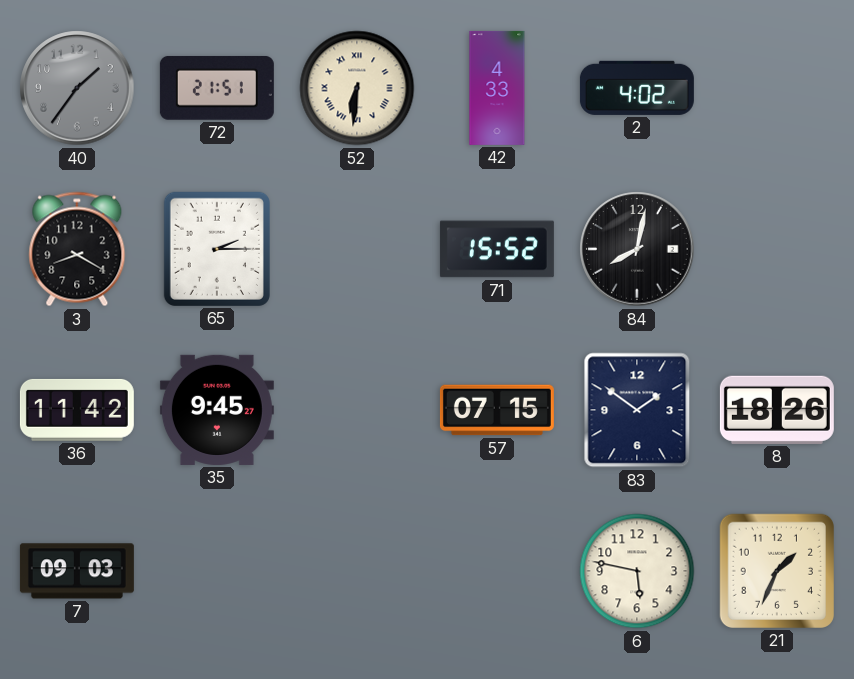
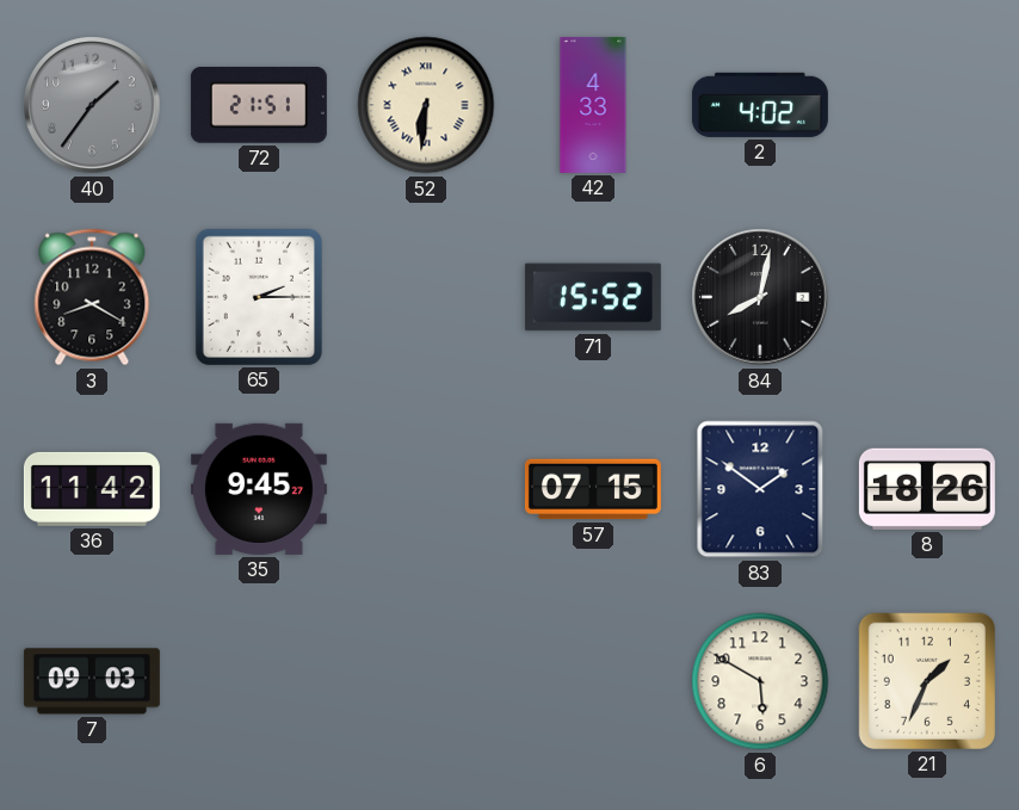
6: 5:47 -> 5:50 (760, 681)
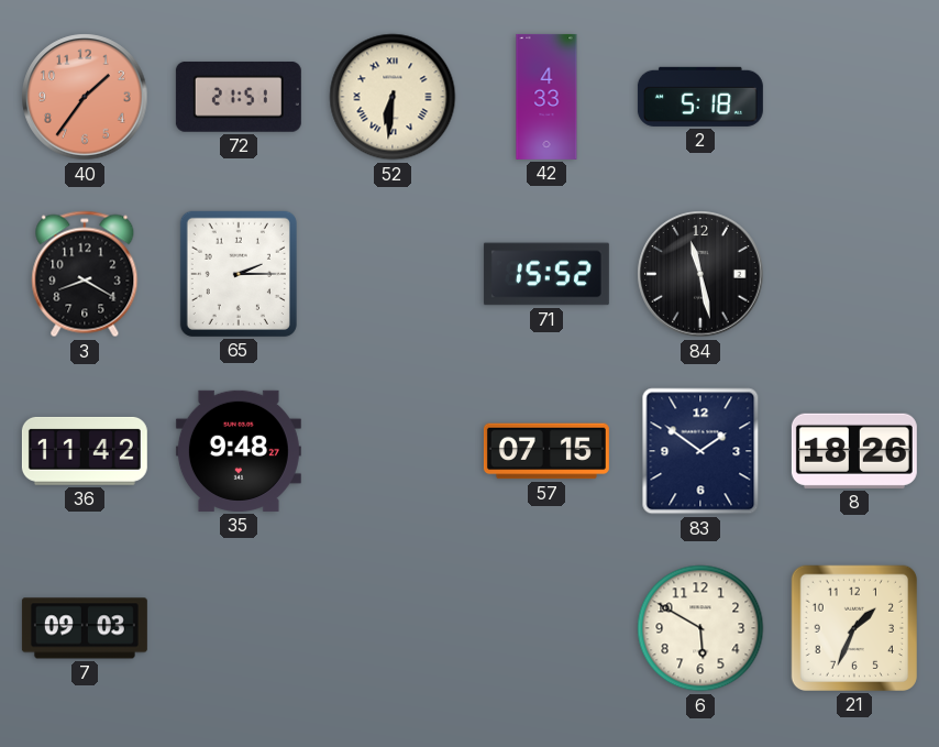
40 dial: grey -> salmon (85, 97)
2: 4:02 -> 5:18 (700, 97)
84: 8:02 -> 11:28 (700, 274)
35: 9:45 -> 9:48 (239, 451)
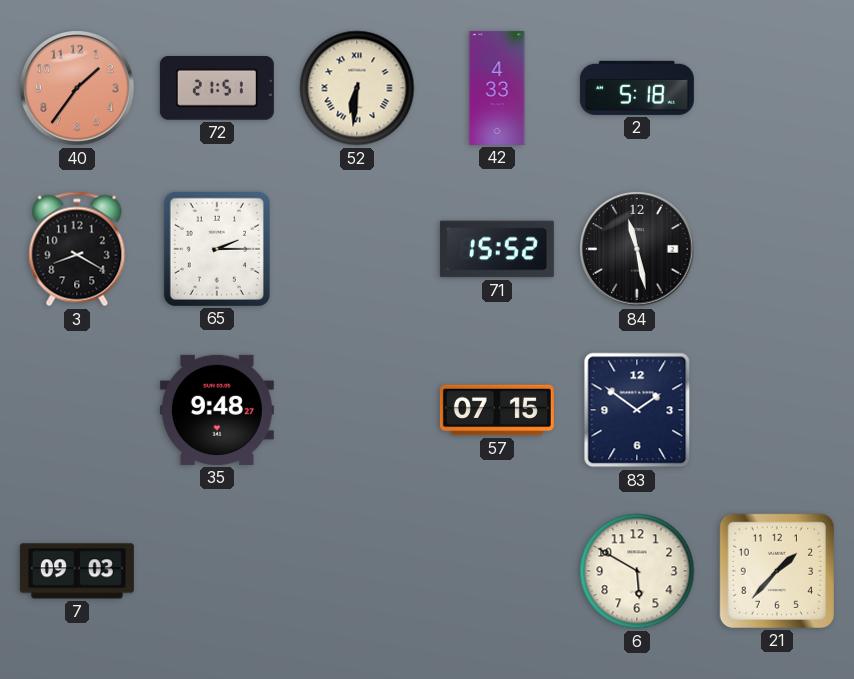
36: 11:42 -> none (85, 451)
8: 18:26 -> none (854, 451)
21: 1:34 -> 1:37 (777, 571)
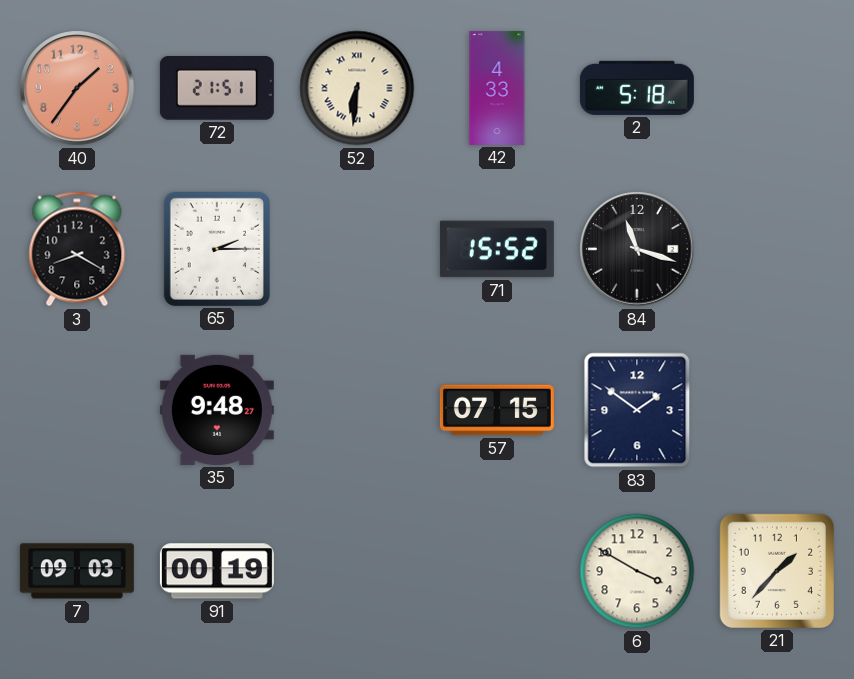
84: 11:28 -> 11:18 (637, 249)
91: none -> 00:19 (217, 571)
6: 5:50 -> 3:50 (637, 571)
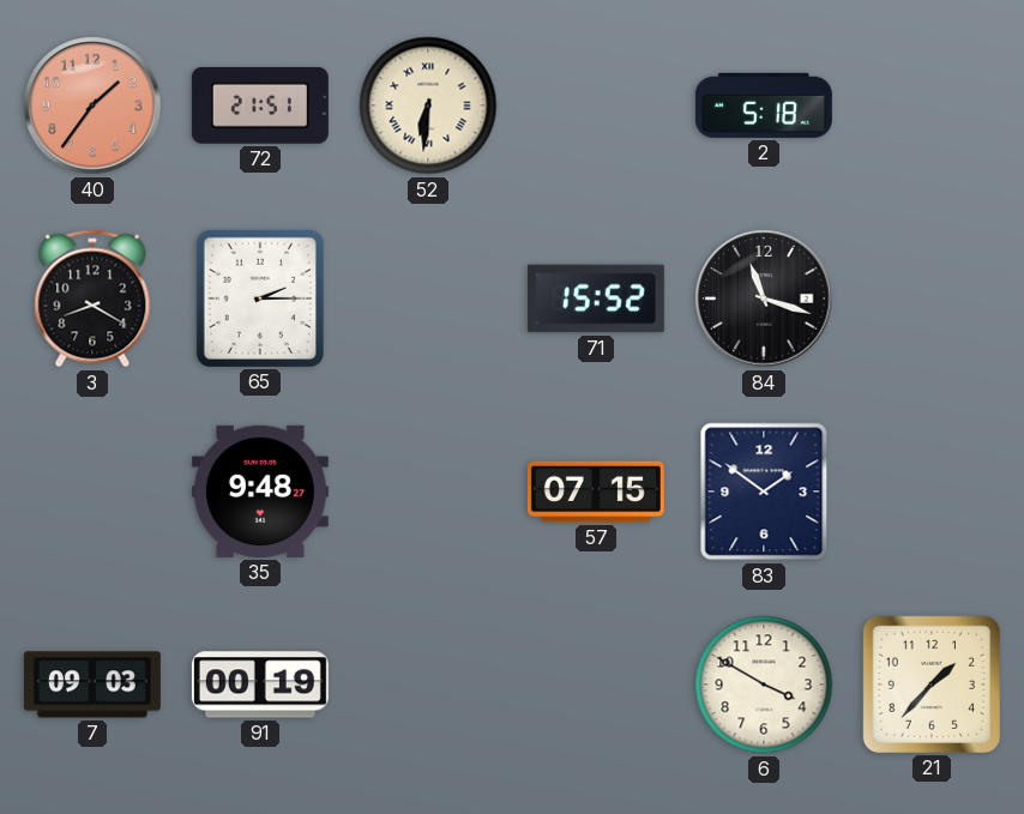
42: 4:33 -> none (497, 88)
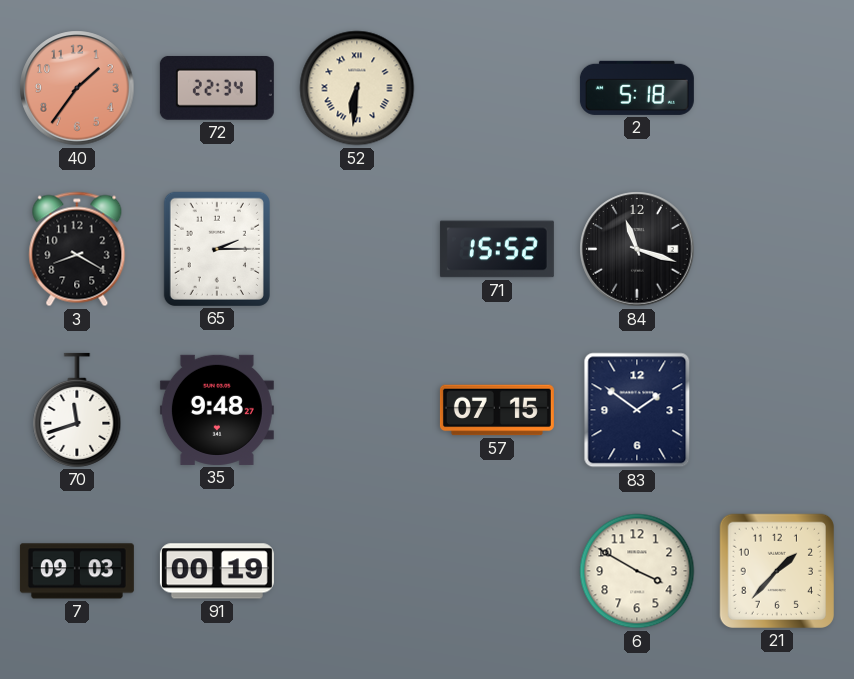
72: 21:51 -> 22:34 (217, 88)
70: none -> 11:42 (77, 410)
